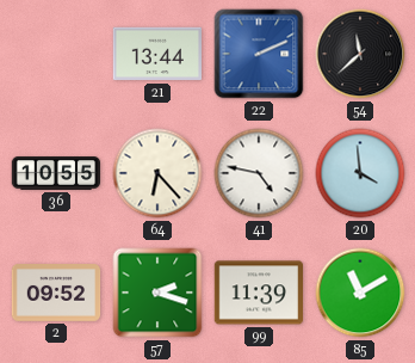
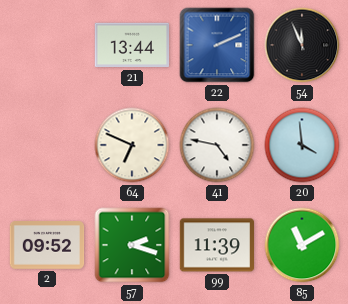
54: 11:38 -> 11:56 (302, 45)
36: 10:55 -> none (56, 174)
64: 6:23 -> 6:49 (132, 145)
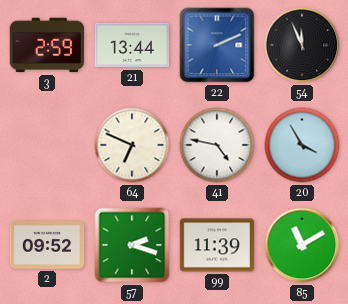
3: none -> 2:59 (46, 45)
20: 3:59 -> 3:55 (302, 145)
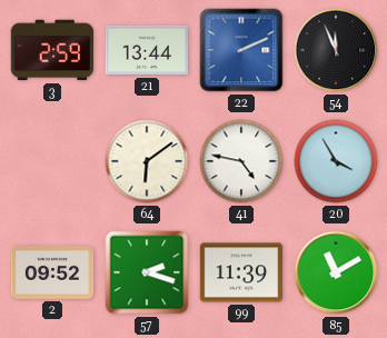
64: 6:49 -> 6:09 (147, 161)
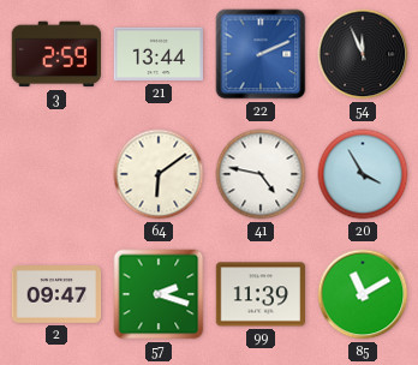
2: 09:52 -> 09:47 (56, 295)
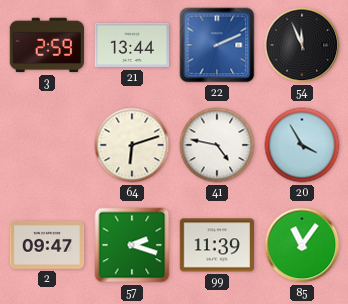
64: 6:09 -> 6:12 (132, 145)
85: 11:10 -> 11:06 (302, 245)
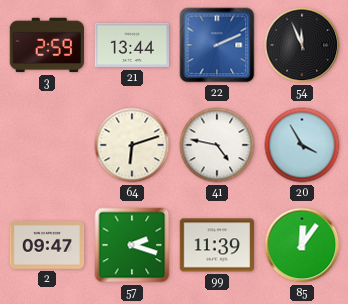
85: 11:06 -> 12:06 (302, 245)
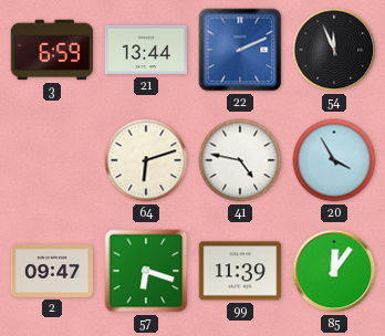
3: 2:59 -> 6:59 (51, 50)
57: 2:18 -> 6:18 (146, 271)
